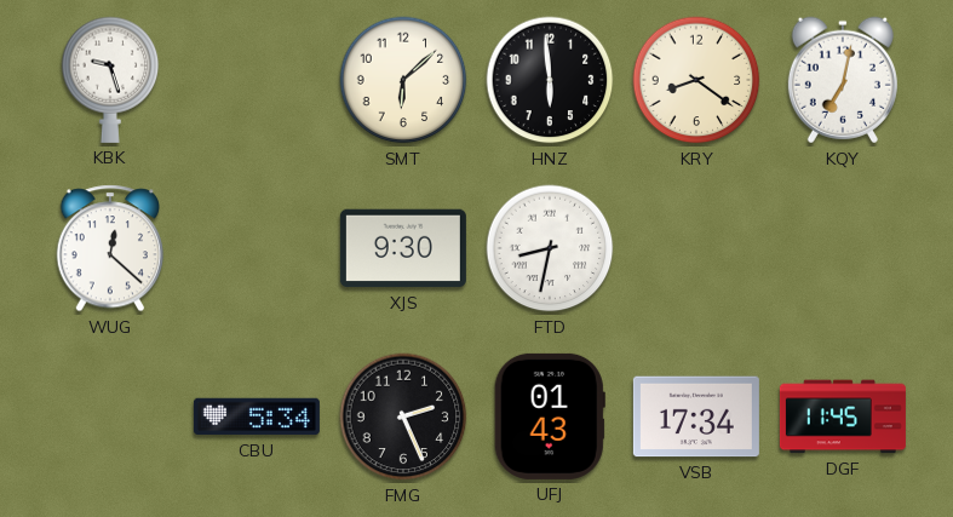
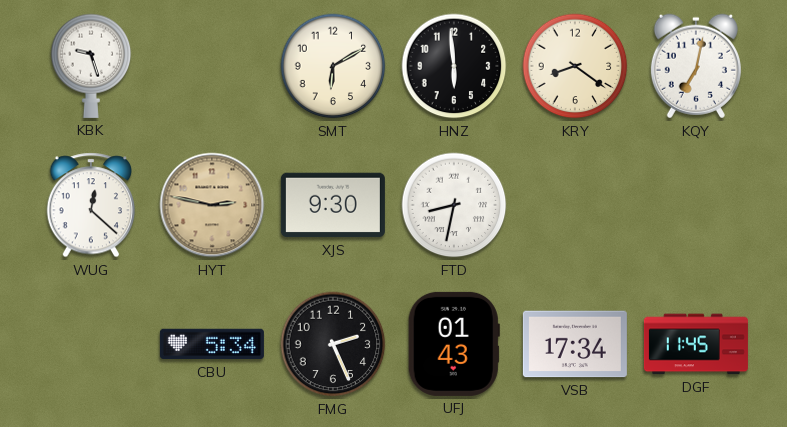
SMT: 6:08 -> 6:10 (333, 66)
HYT: none -> 2:47 (212, 205)
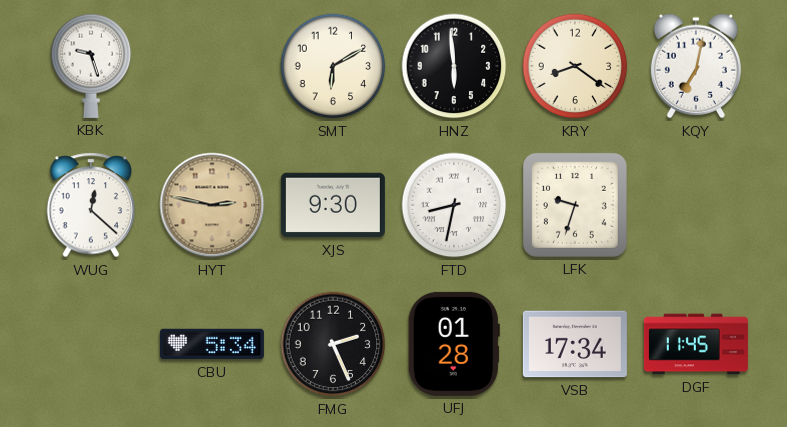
LFK: none -> 9:33 (575, 205)
UFJ: 01:43 -> 01:28 (454, 344)
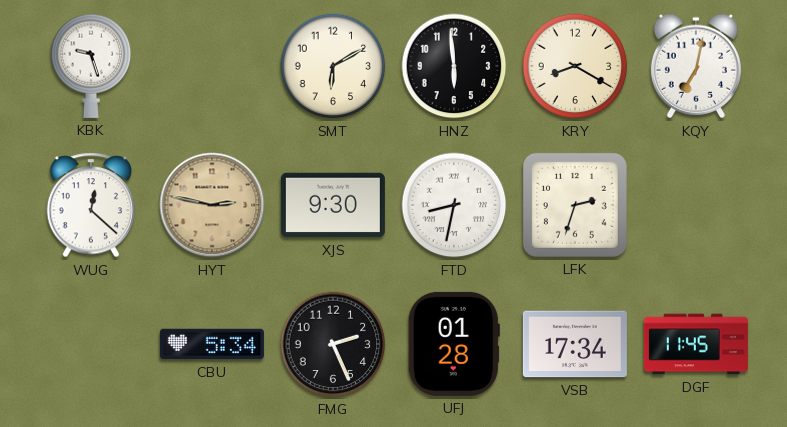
KRY: 8:21 -> 8:20 (575, 66)
LFK: 9:33 -> 2:33 (575, 205)
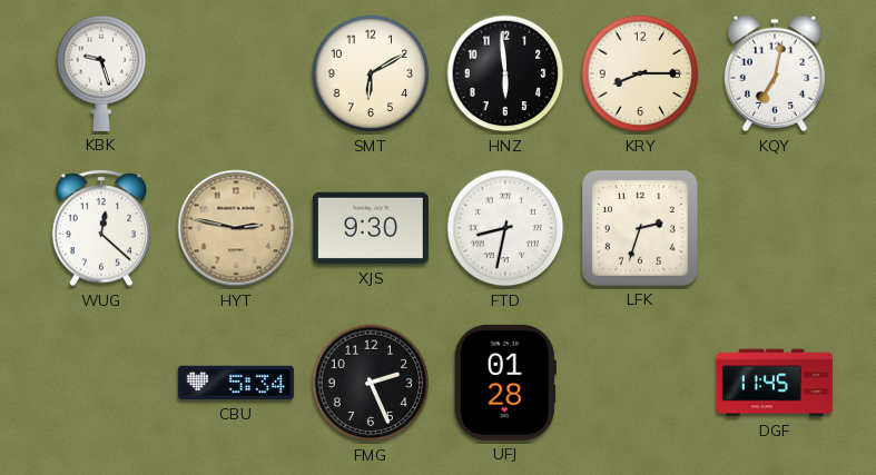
KRY: 8:20 -> 8:15 (640, 73)
VSB: 17:34 -> none (575, 344)
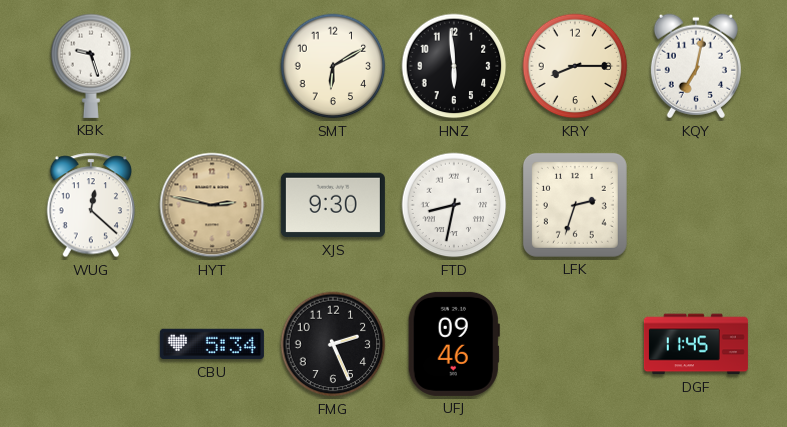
UFJ: 01:28 -> 09:46 (454, 344)
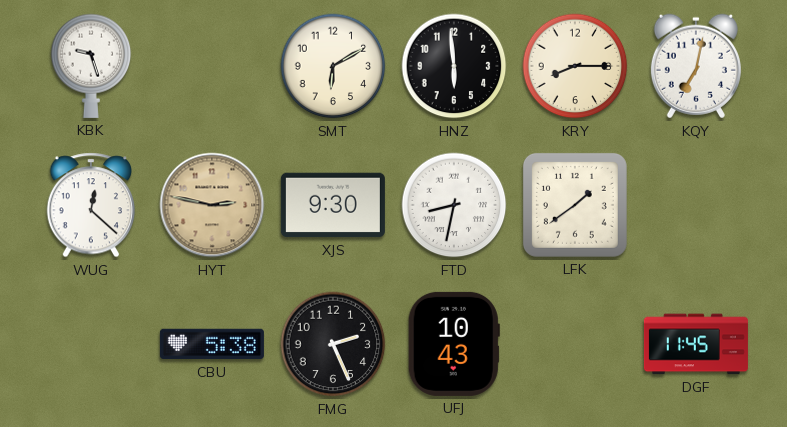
LFK: 2:33 -> 1:39 (575, 205)
CBU: 5:34 -> 5:38 (212, 344)
UFJ: 09:46 -> 10:43 (454, 344)
